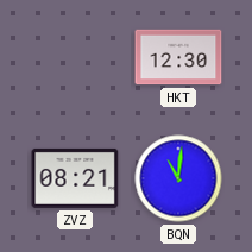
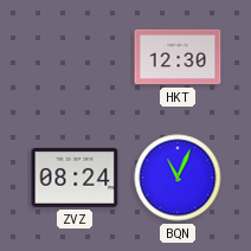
ZVZ: 08:21 -> 08:24 (75, 178)
BQN: 11:01 -> 11:04 (178, 178)
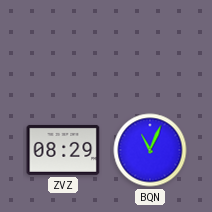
HKT: 12:30 -> none (178, 57)
ZVZ: 08:24 -> 08:29 (63, 150)
